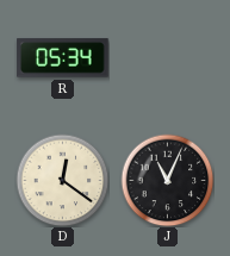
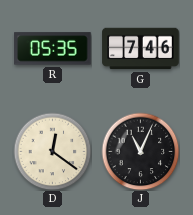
R: 05:34 -> 05:35 (53, 49)
G: none -> 7:46 (141, 49)
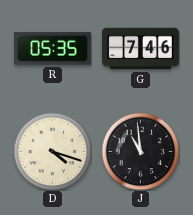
D: 12:21 -> 4:18 (52, 151)
J: 11:04 -> 10:59 (140, 151)
